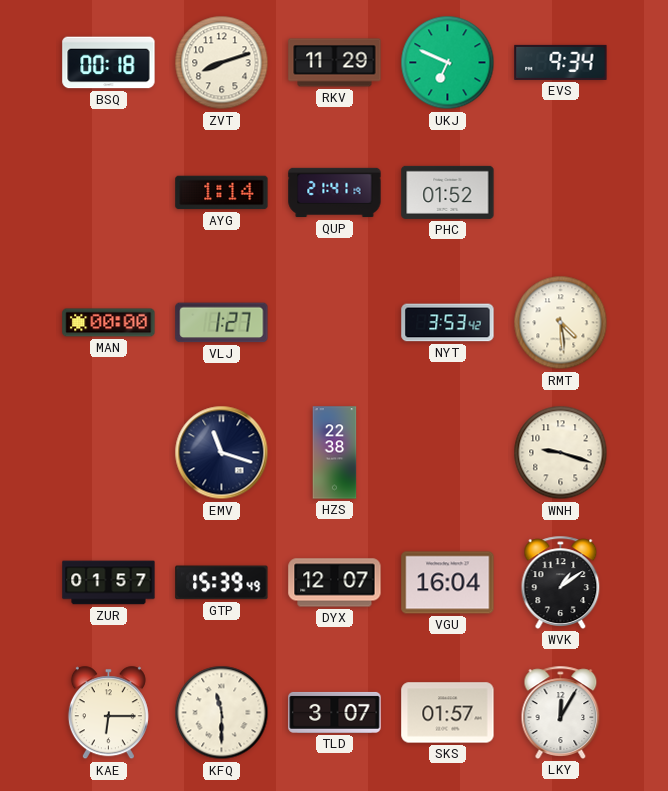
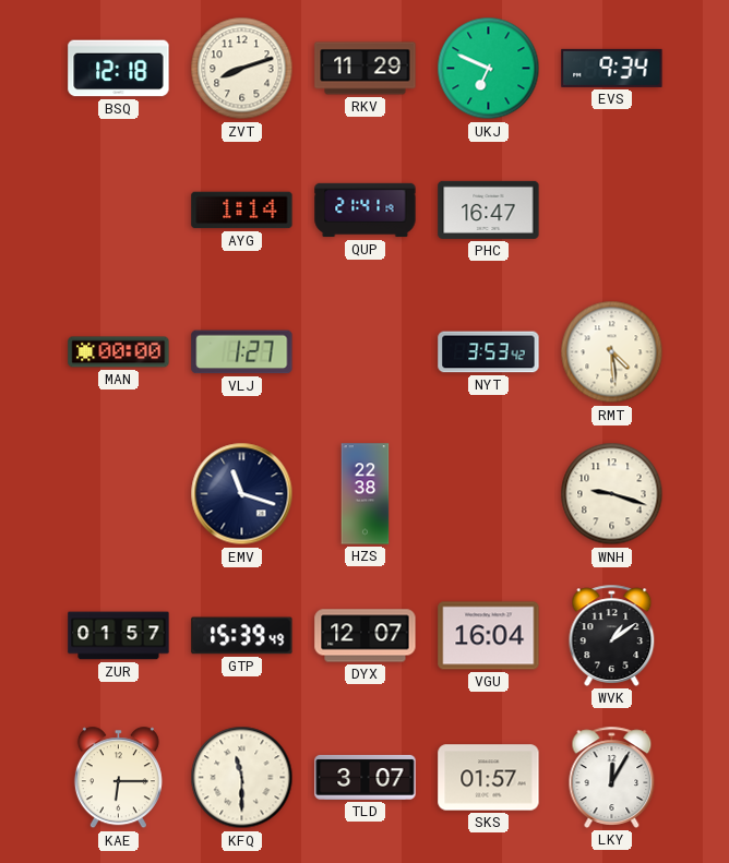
BSQ: 00:18 -> 12:18 (119, 69)
PHC: 01:52 -> 16:47 (489, 209)
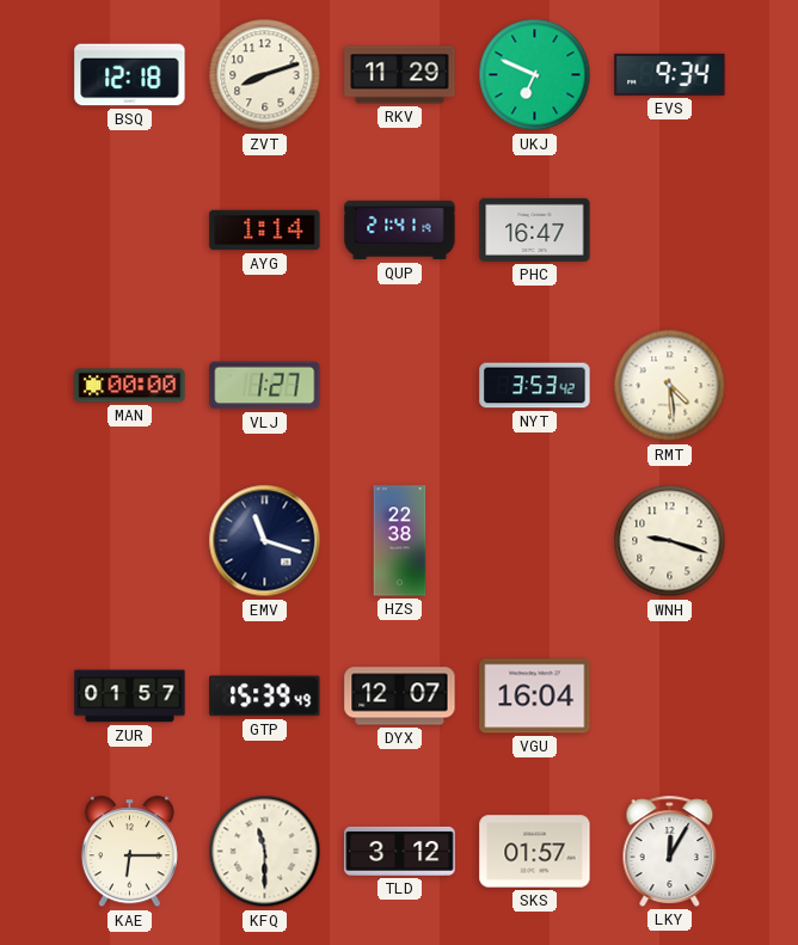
WVK: 1:09 -> none (612, 635)
TLD: 3:07 -> 3:12 (400, 851)
